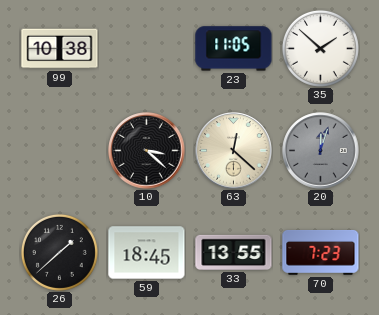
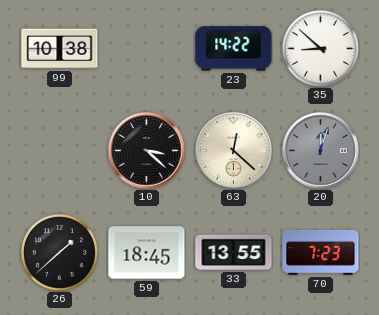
23: 11:05 -> 14:22 (234, 49)
35: 1:52 -> 8:52 (320, 48)
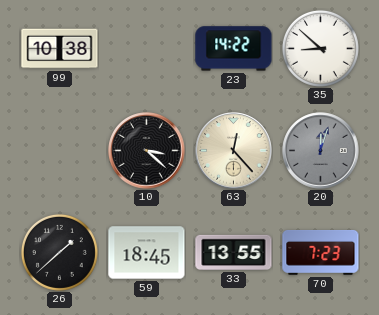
63: 12:22 -> 12:23 (234, 151)
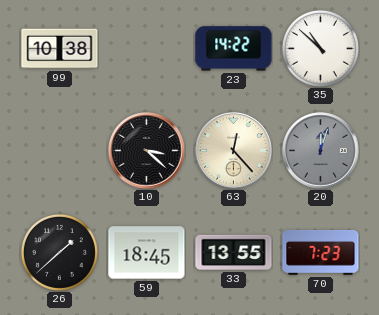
35: 8:52 -> 10:52 (320, 48)
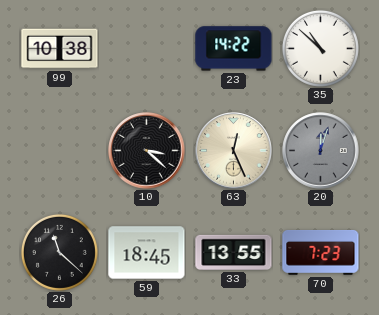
63: 12:23 -> 12:26 (234, 151)
26: 1:38 -> 11:22 (59, 252)
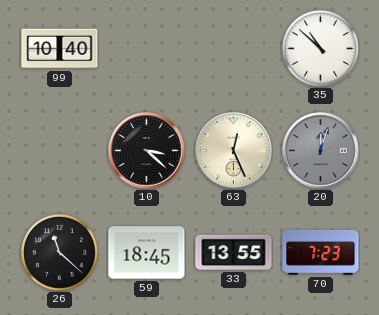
99: 10:38 -> 10:40 (60, 49)
23: 14:22 -> none (234, 49)
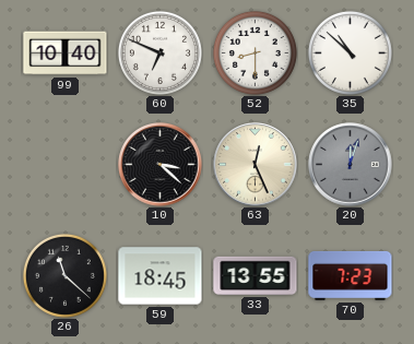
60: none -> 6:49 (159, 52)
52: none -> 8:30 (255, 52)
